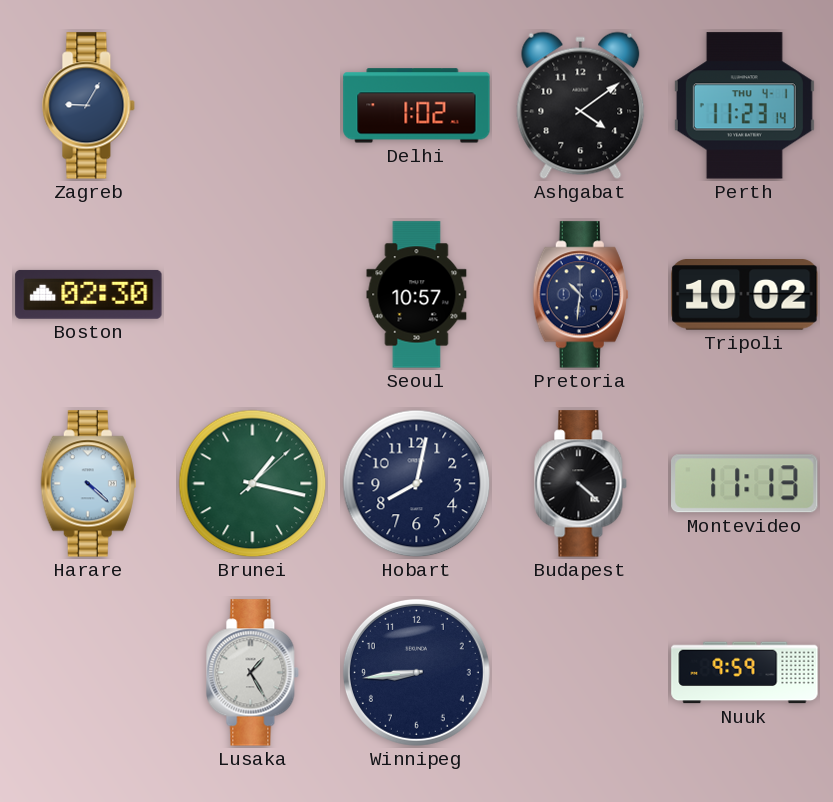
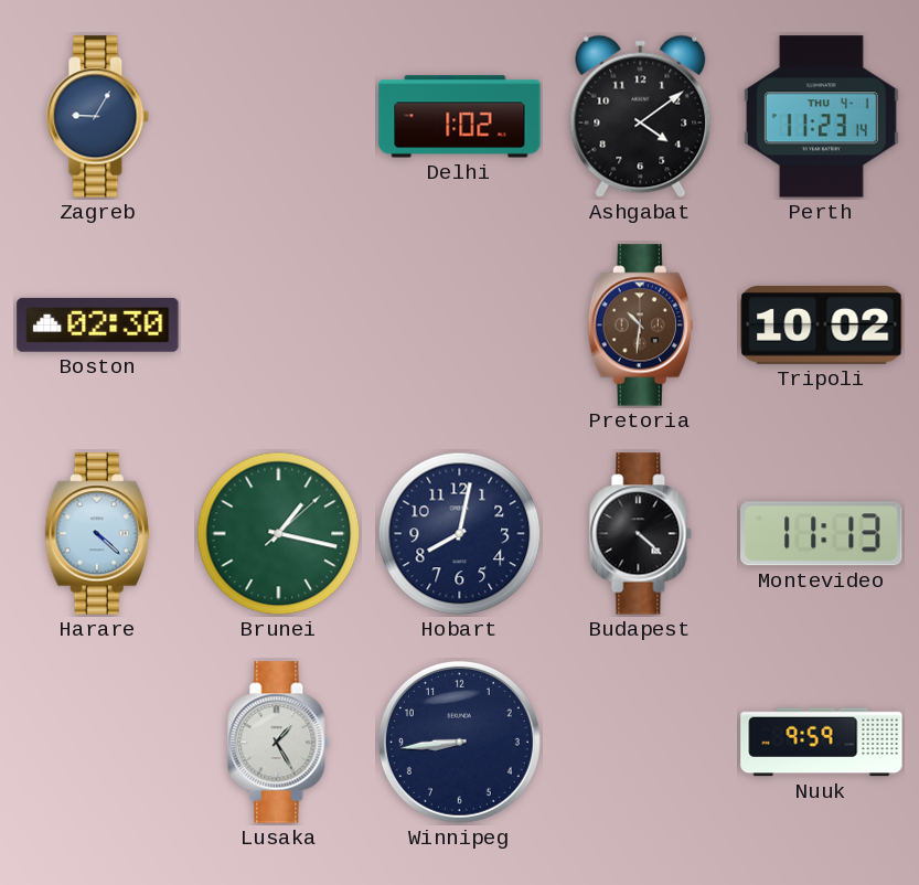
Seoul: 10:57 -> none (417, 295)
Pretoria dial: navy -> brown (640, 326)
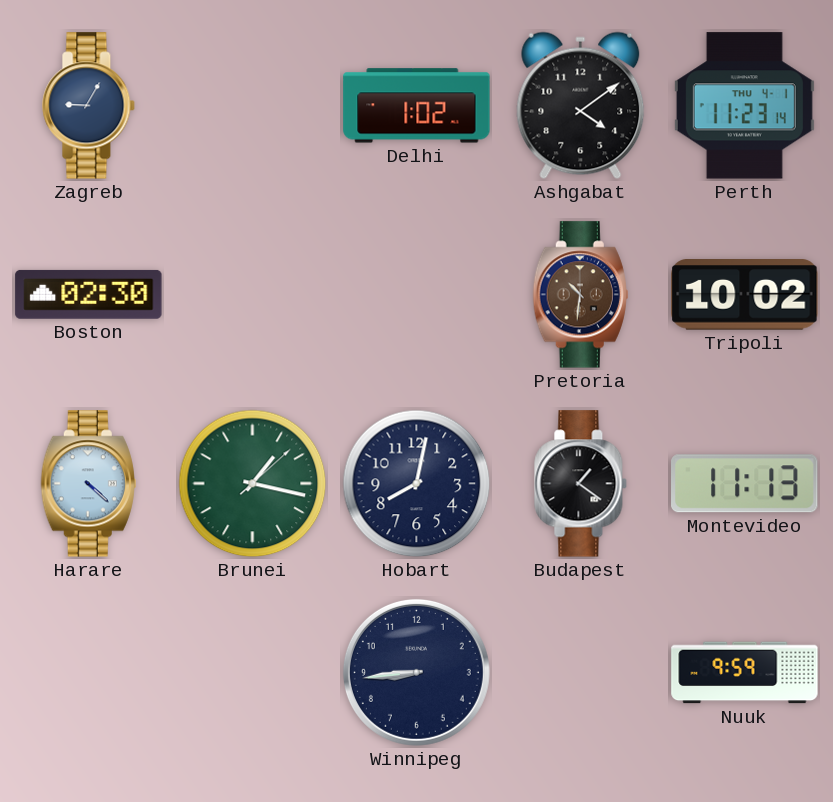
Budapest: 4:22 -> 1:21 (581, 484)
Lusaka: 1:25 -> none (279, 743)
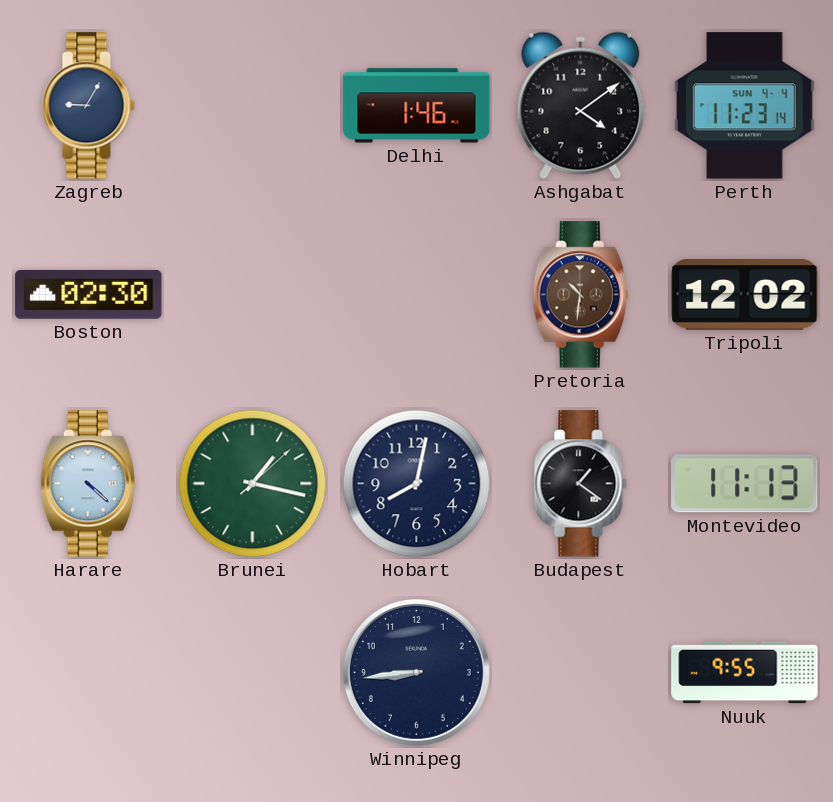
Delhi: 1:02 -> 1:46 (417, 106)
Perth date: THU 4-1 -> SUN 4-4 (744, 106)
Tripoli: 10:02 -> 12:02 (745, 295)
Nuuk: 9:59 -> 9:55 (745, 673)
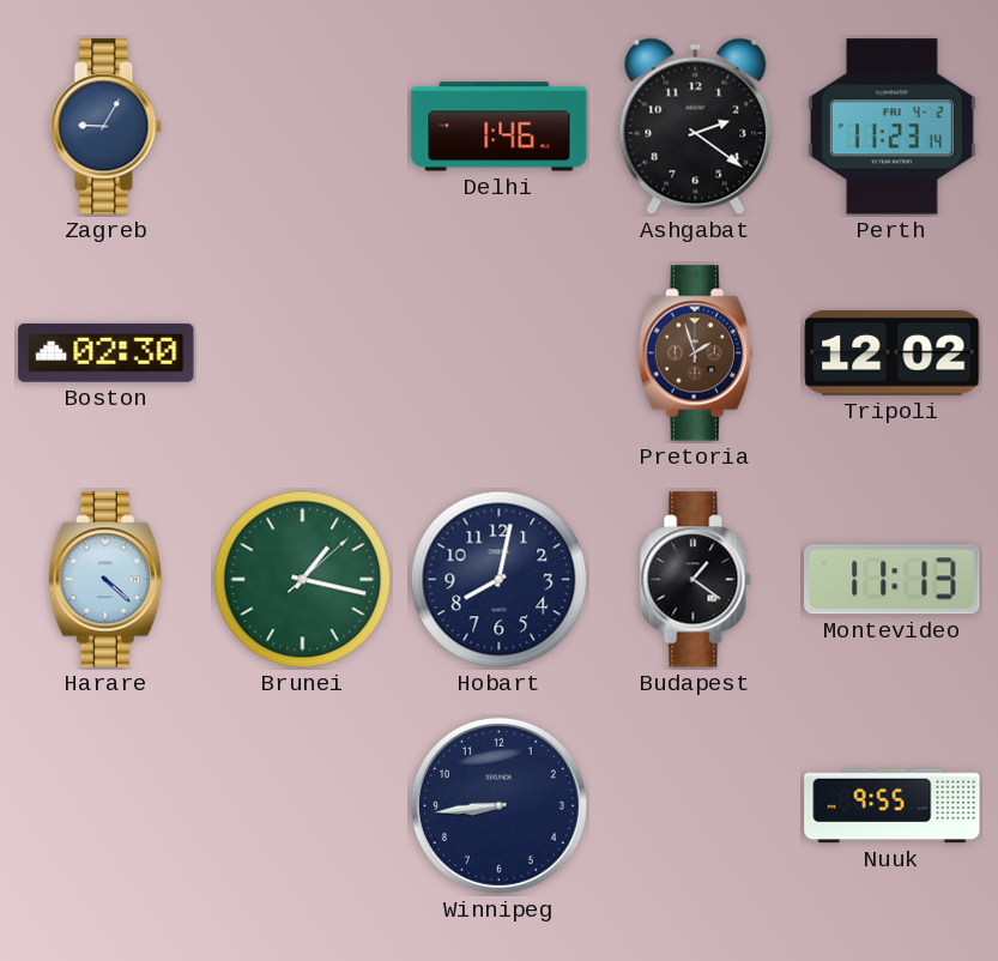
Ashgabat: 4:09 -> 2:21 (696, 127)
Perth date: SUN 4-4 -> FRI 4-2 (891, 127)
Pretoria: 10:31 -> 1:57 (695, 353)
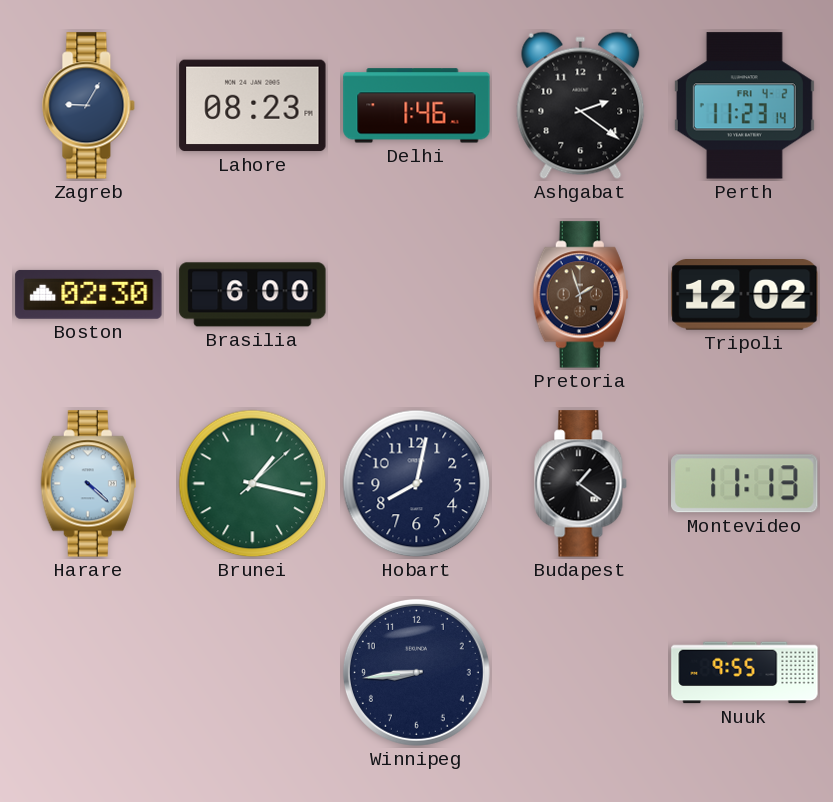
Lahore: none -> 08:23 (253, 106)
Brasilia: none -> 6:00 (253, 295)
